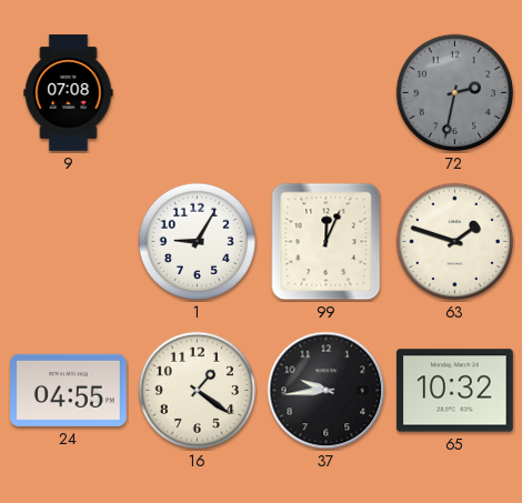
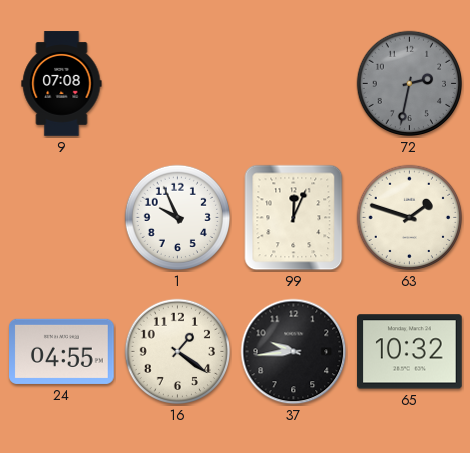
1: 9:05 -> 9:56 (178, 218)
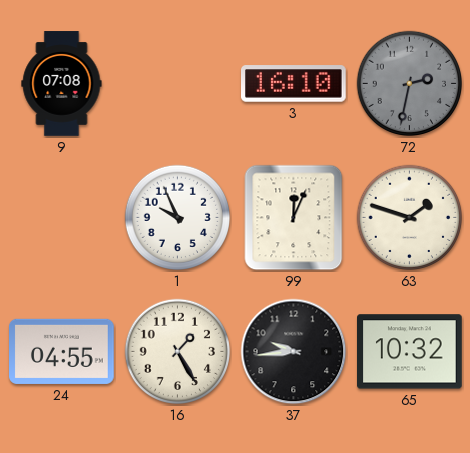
3: none -> 16:10 (294, 84)
16: 1:21 -> 1:25 (178, 352)
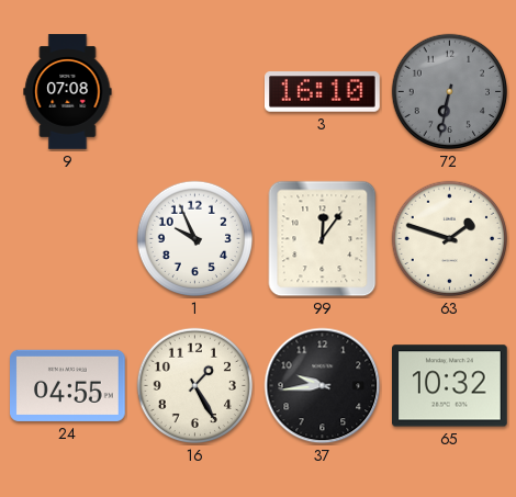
72: 2:32 -> 6:32 (450, 92)
99: 12:04 -> 12:06 (323, 239)
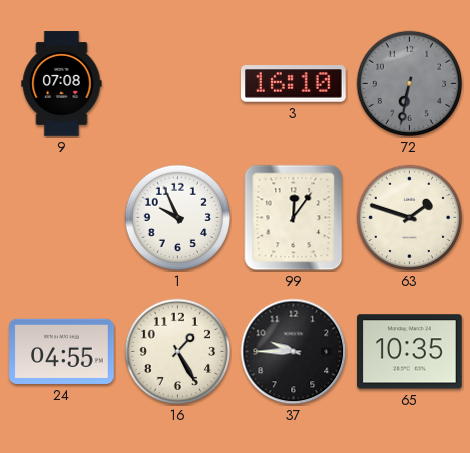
37: 9:44 -> 9:45 (294, 352)
65: 10:32 -> 10:35 (410, 352)
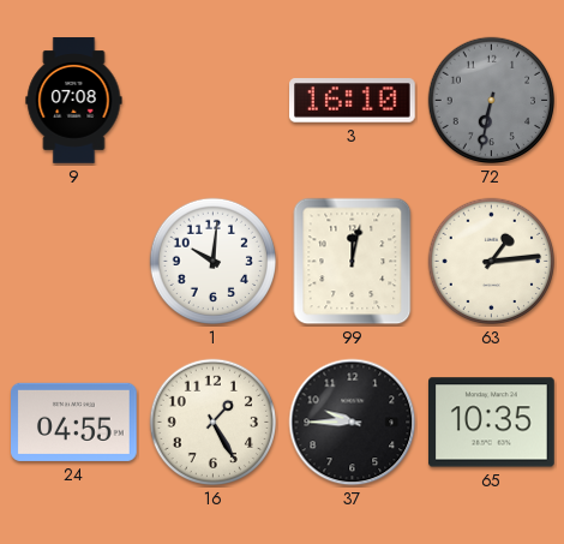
1: 9:56 -> 10:01 (214, 262)
99: 12:06 -> 12:02 (353, 262)
63: 1:48 -> 1:14 (492, 262)
